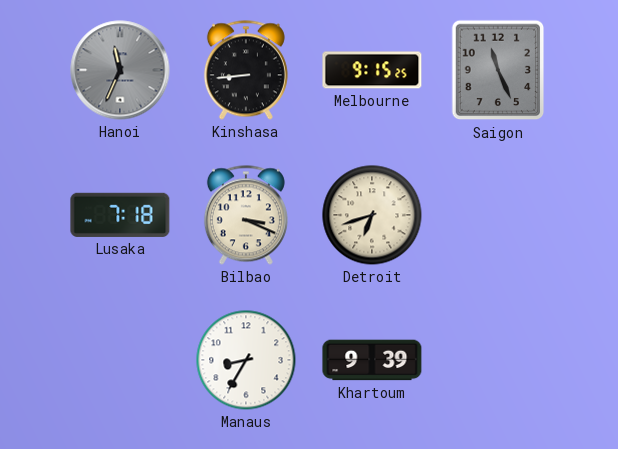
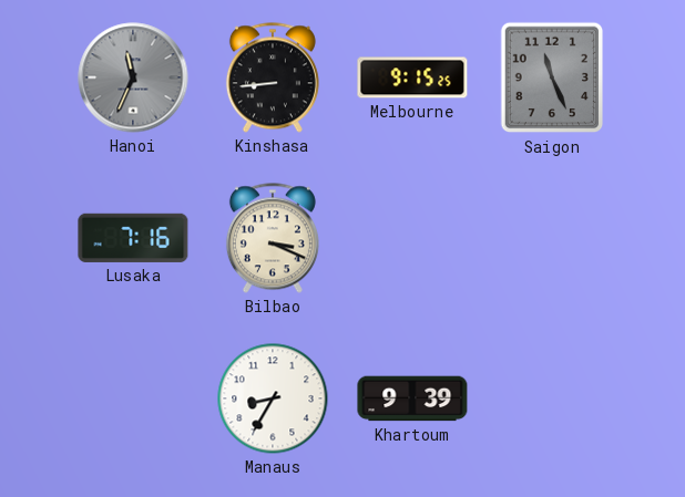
Lusaka: 7:18 -> 7:16 (133, 238)
Detroit: 6:42 -> none (372, 215)
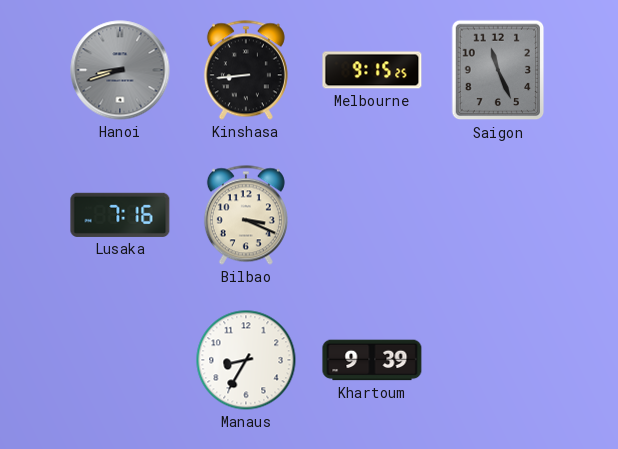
Hanoi: 11:34 -> 8:42 (120, 70)
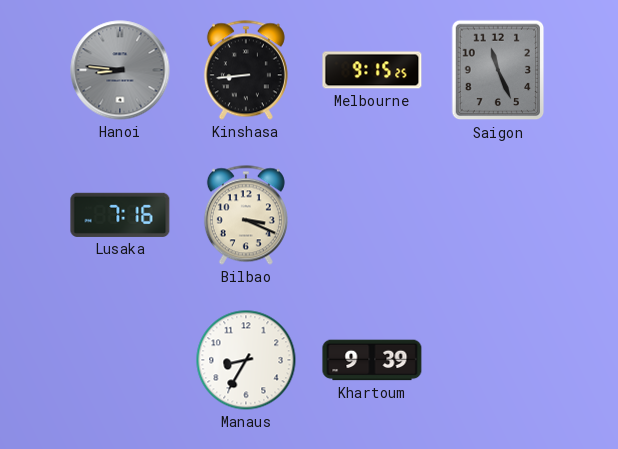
Hanoi: 8:42 -> 8:46 (120, 70)
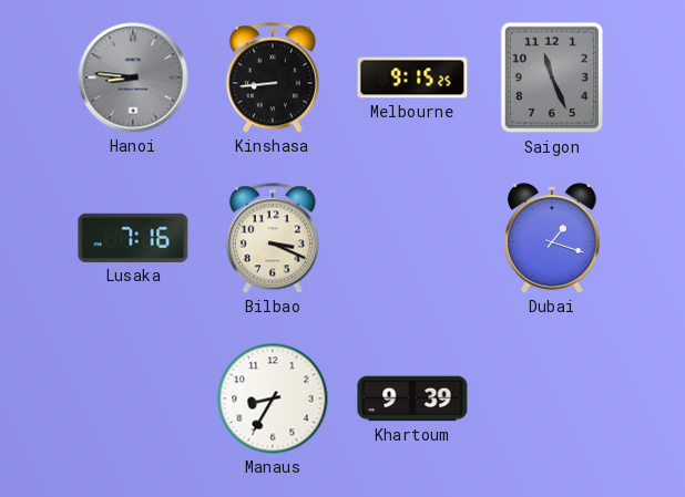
Dubai: none -> 1:18 (553, 238)
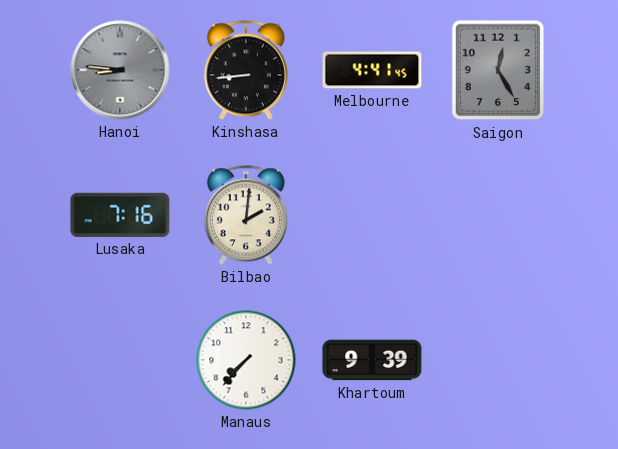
Melbourne: 9:15 -> 4:41 (372, 70)
Saigon: 11:26 -> 12:25 (498, 70)
Bilbao: 3:19 -> 2:01 (246, 215)
Dubai: 1:18 -> none (553, 238)
Manaus: 8:35 -> 7:37 (246, 360)
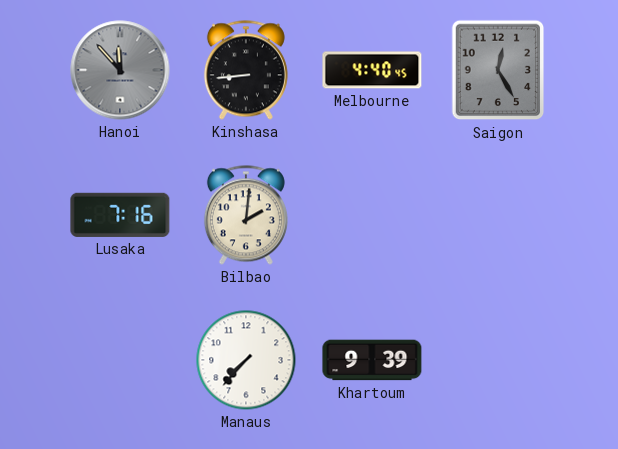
Hanoi: 8:46 -> 11:53 (120, 70)
Melbourne: 4:41 -> 4:40 (372, 70)
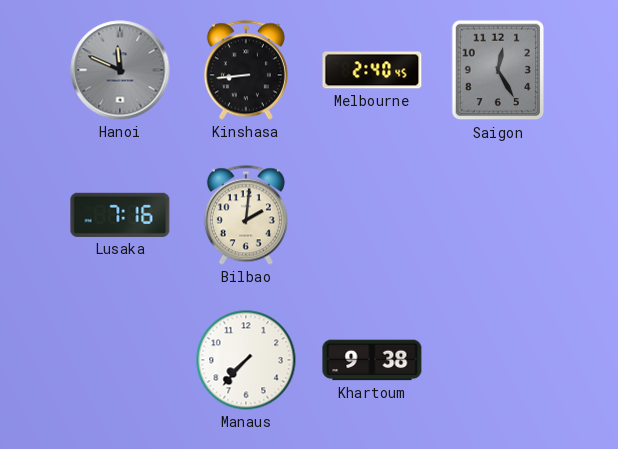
Hanoi: 11:53 -> 11:49 (120, 70)
Melbourne: 4:40 -> 2:40 (372, 70)
Khartoum: 9:39 -> 9:38 (372, 360)
